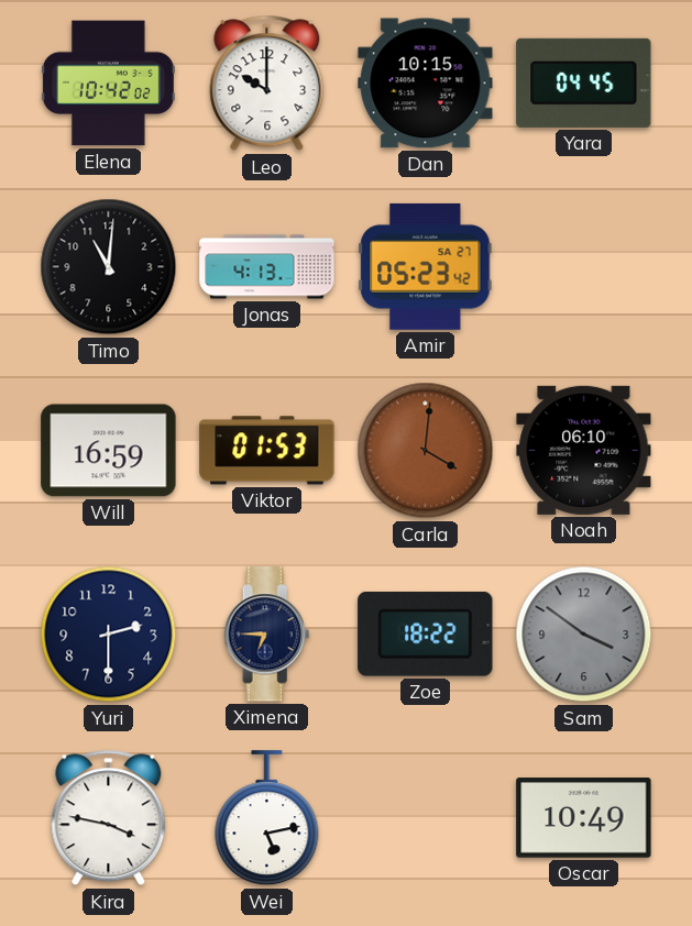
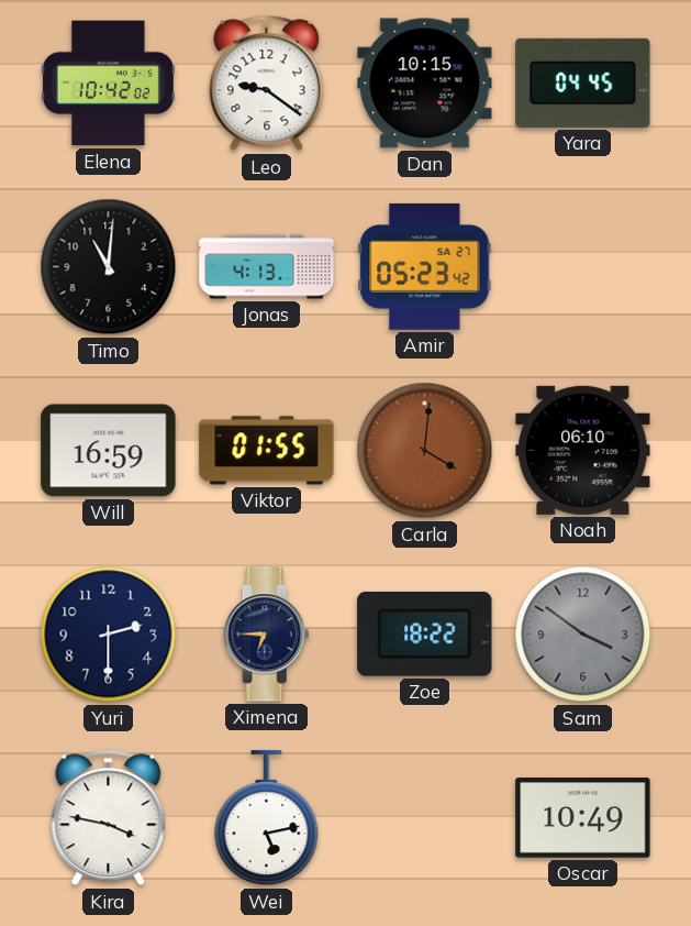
Leo: 10:00 -> 9:21 (267, 84)
Viktor: 01:53 -> 01:55 (267, 451)
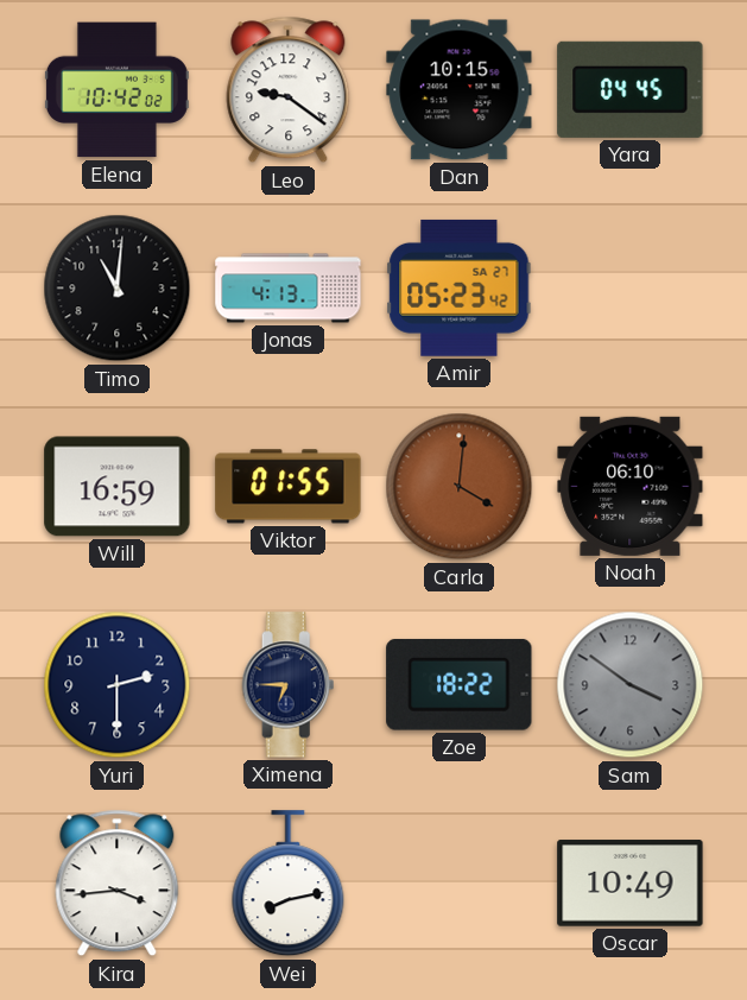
Kira: 3:47 -> 3:44 (118, 884)
Wei: 5:13 -> 8:13 (289, 884)
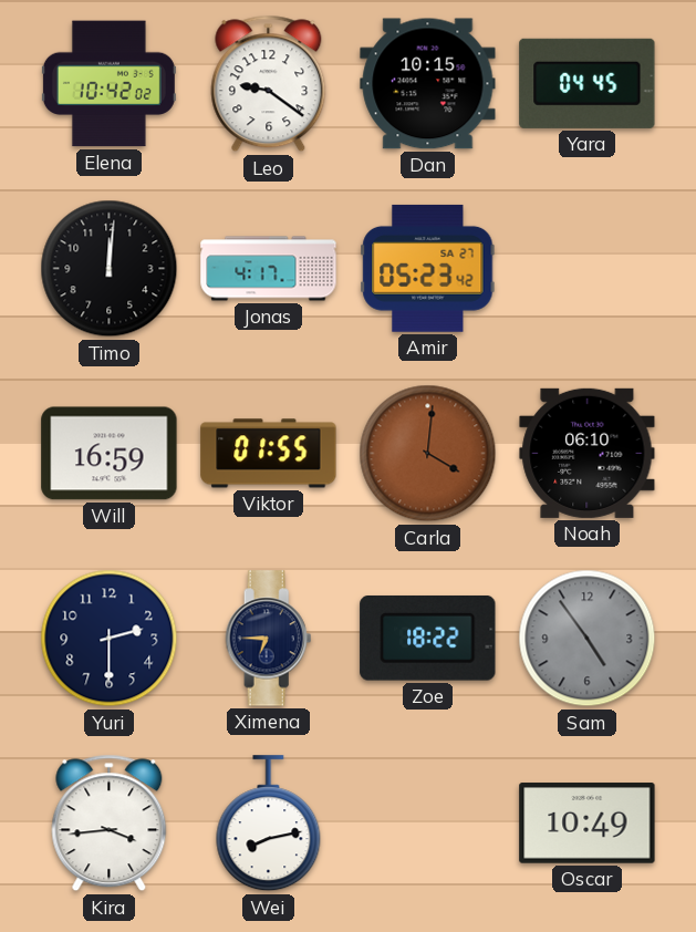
Timo: 11:01 -> 12:01 (110, 269)
Jonas: 4:13 -> 4:17 (269, 269)
Sam: 3:51 -> 4:54 (588, 639)
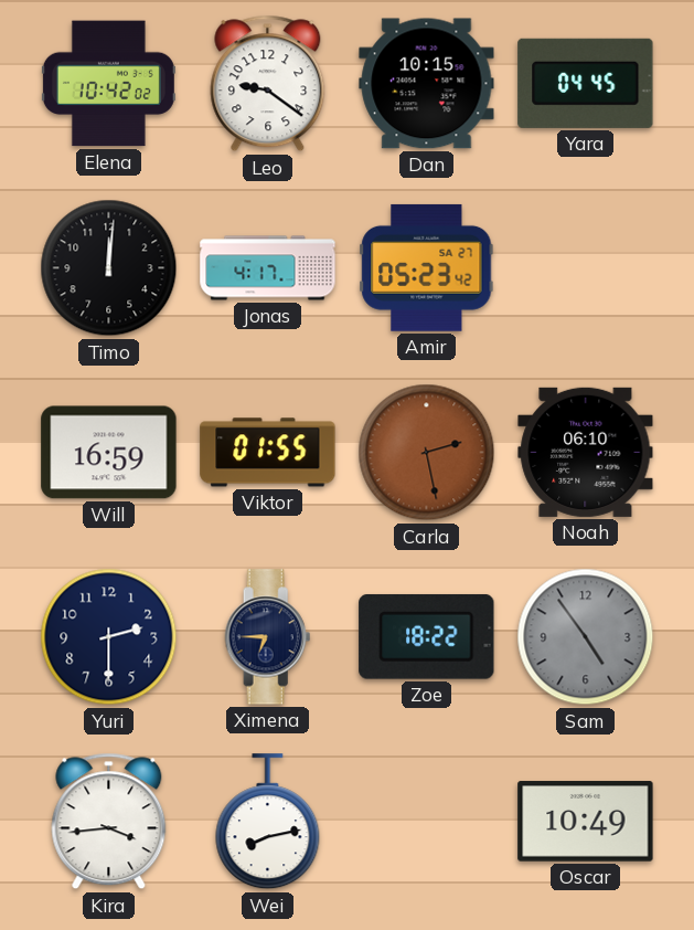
Carla: 4:01 -> 2:28 (427, 453)
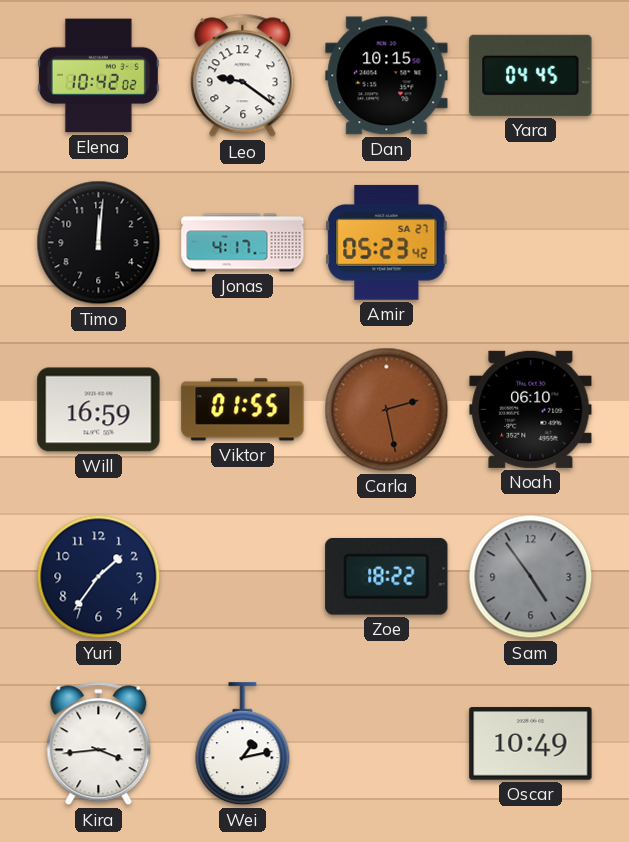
Yuri: 2:30 -> 1:36 (99, 577)
Ximena: 6:45 -> none (268, 637)
Wei: 8:13 -> 1:13 (243, 744)
